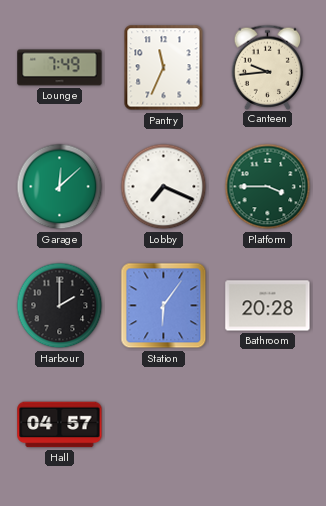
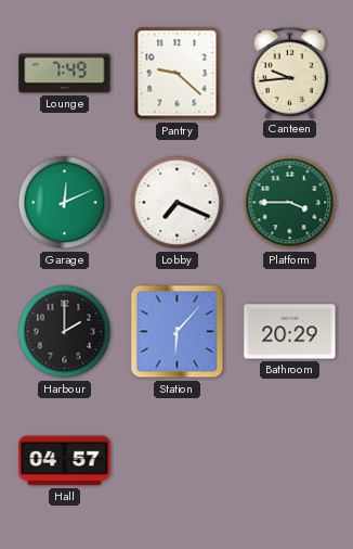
Pantry: 11:34 -> 9:22 (178, 74)
Garage: 12:08 -> 12:11 (65, 203)
Station: 6:06 -> 6:07 (178, 332)
Bathroom: 20:28 -> 20:29 (290, 332)
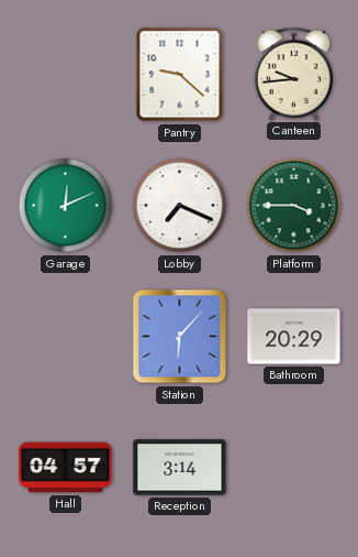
Lounge: 7:49 -> none (65, 74)
Harbour: 2:00 -> none (65, 332)
Reception: none -> 3:14 (180, 468)
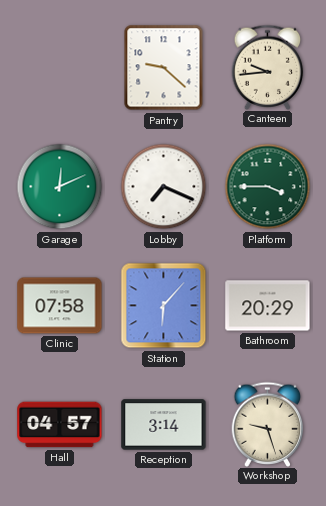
Clinic: none -> 07:58 (60, 306)
Workshop: none -> 9:27 (268, 424)
